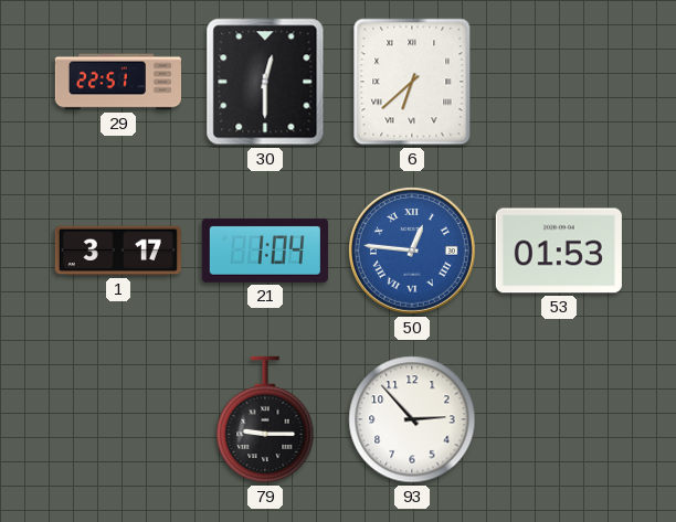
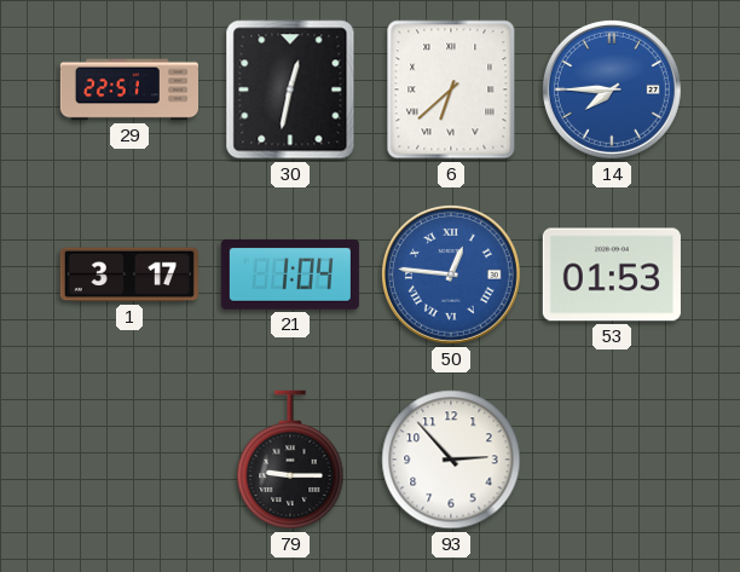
30: 12:30 -> 12:32 (290, 89)
14: none -> 7:45 (612, 89)
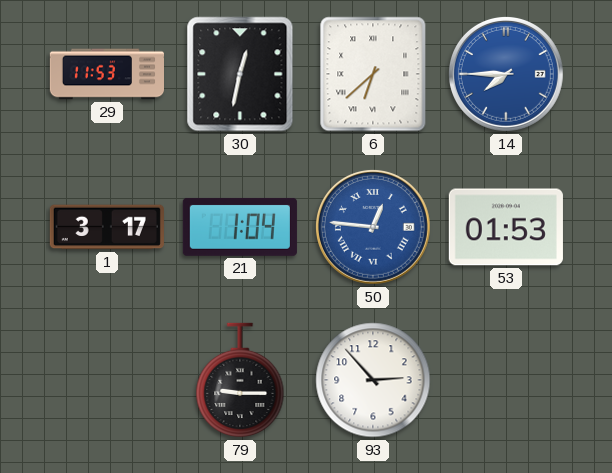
29: 22:51 -> 11:53 (106, 74)
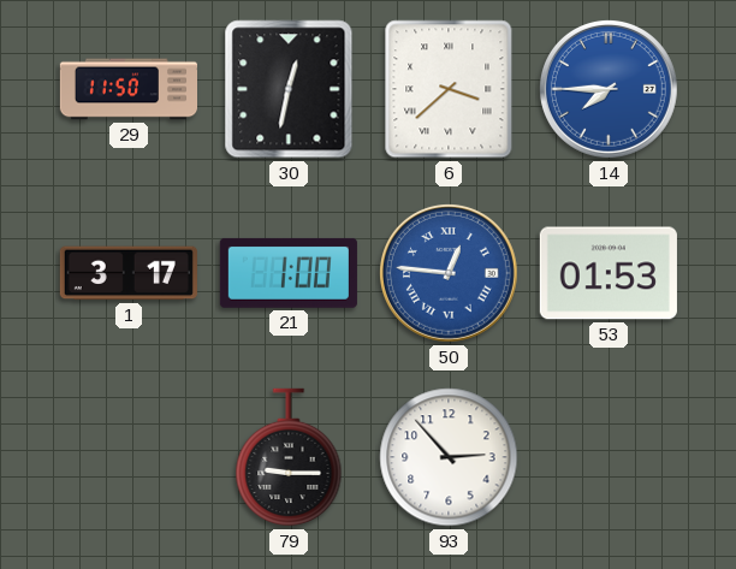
29: 11:53 -> 11:50 (127, 89)
6: 6:38 -> 3:38 (449, 89)
21: 1:04 -> 1:00 (289, 273)
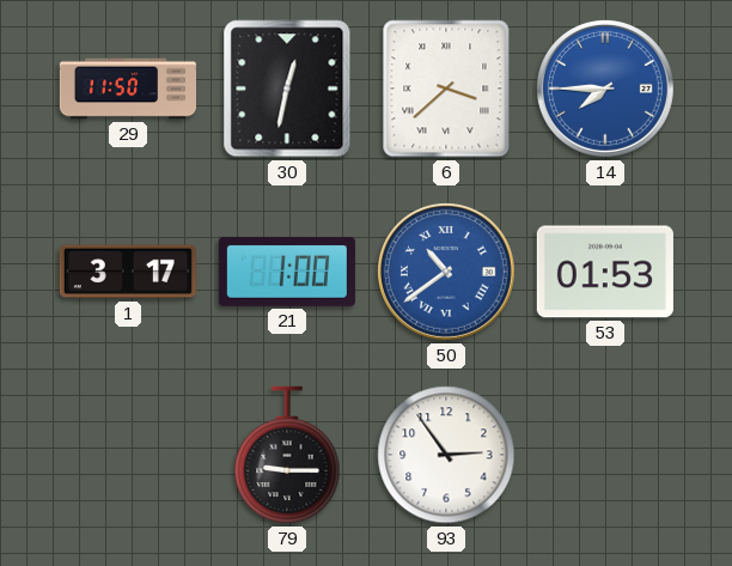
50: 12:46 -> 10:39 (446, 272)
93: 2:53 -> 2:54 (446, 455)
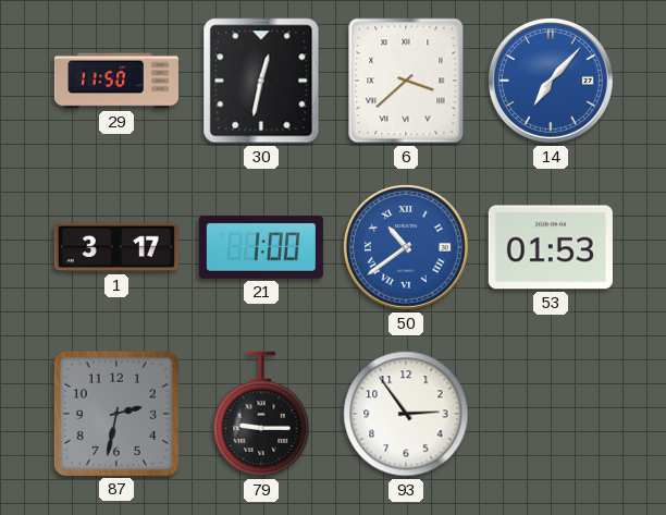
14: 7:45 -> 7:07 (551, 81)
87: none -> 2:32 (116, 414)
